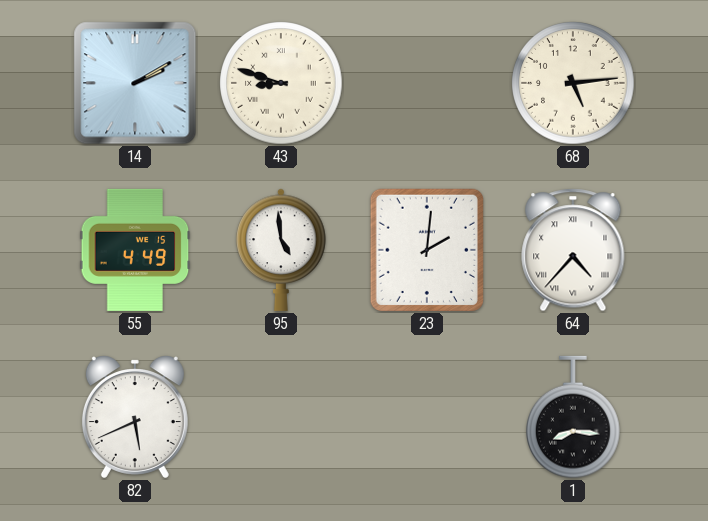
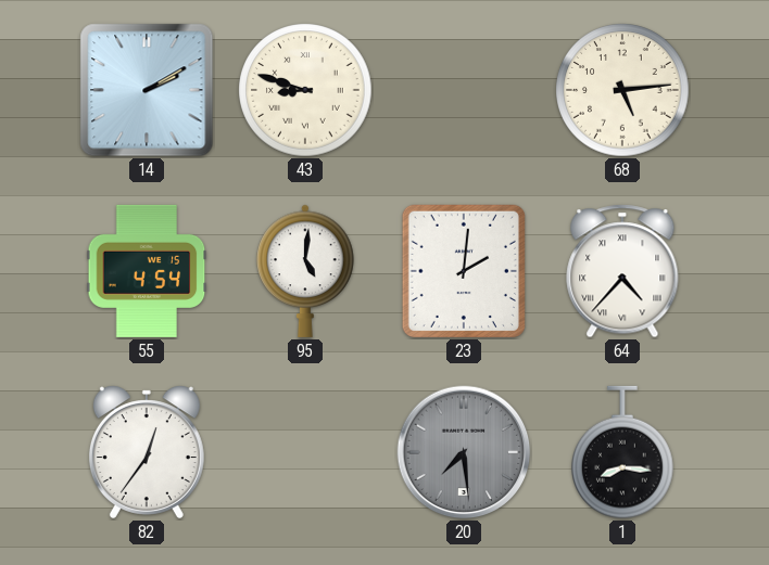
55: 4:49 -> 4:54 (147, 271)
95: 4:59 -> 5:01 (305, 271)
82: 5:41 -> 12:36 (147, 452)
20: none -> 7:29 (464, 452)
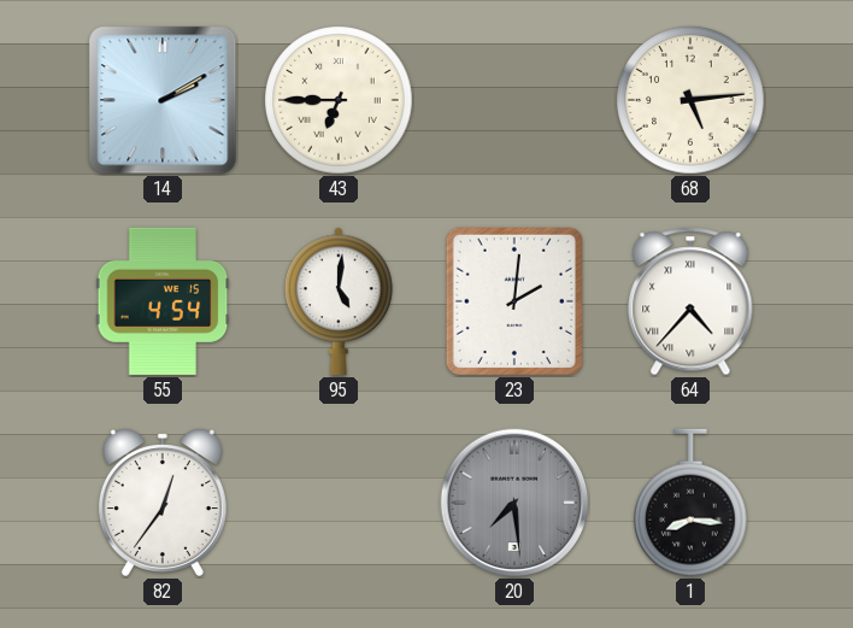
43: 8:48 -> 6:45 (339, 100)
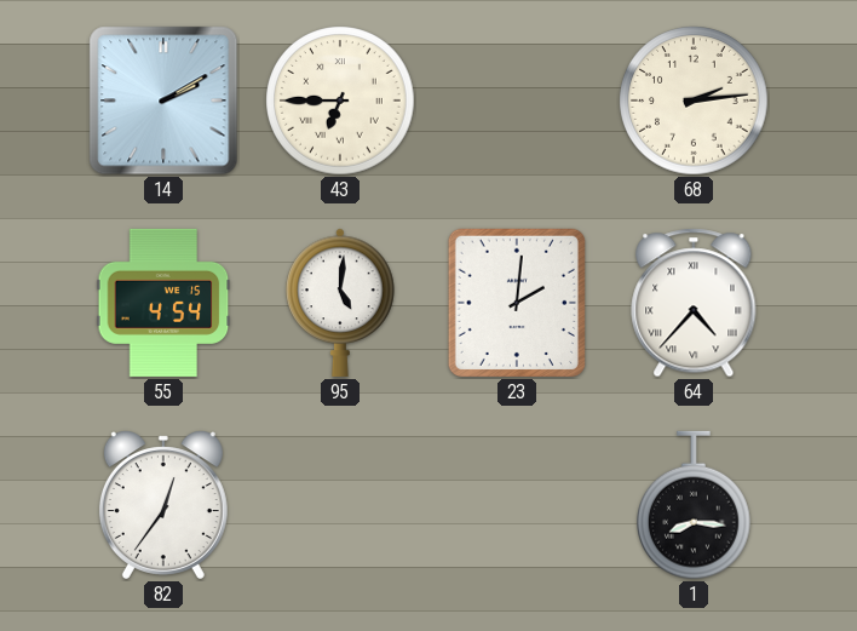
68: 5:14 -> 2:14 (694, 101)
20: 7:29 -> none (514, 503)
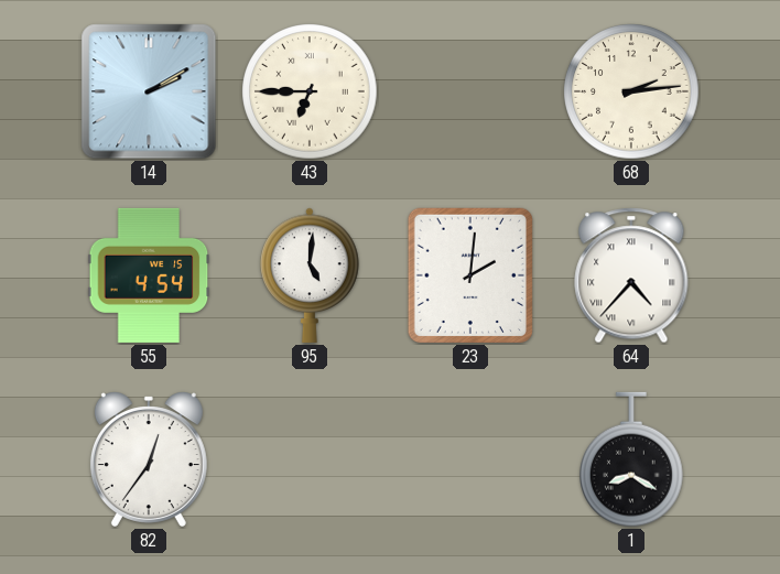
1: 8:16 -> 8:20 (632, 459)
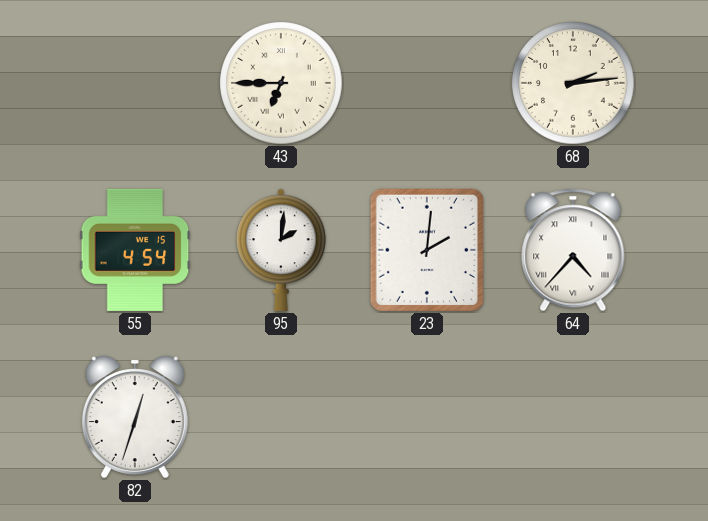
14: 2:10 -> none (149, 91)
95: 5:01 -> 2:01 (281, 250)
82: 12:36 -> 12:33 (135, 417)
1: 8:20 -> none (632, 459)
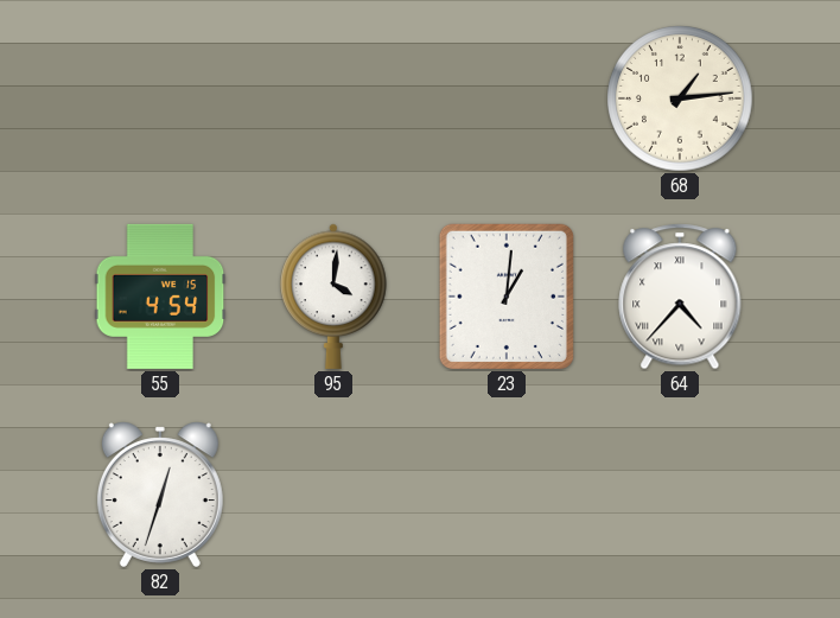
43: 6:45 -> none (281, 83)
68: 2:14 -> 1:14 (680, 98)
95: 2:01 -> 4:01 (333, 297)
23: 2:01 -> 1:01 (507, 297)
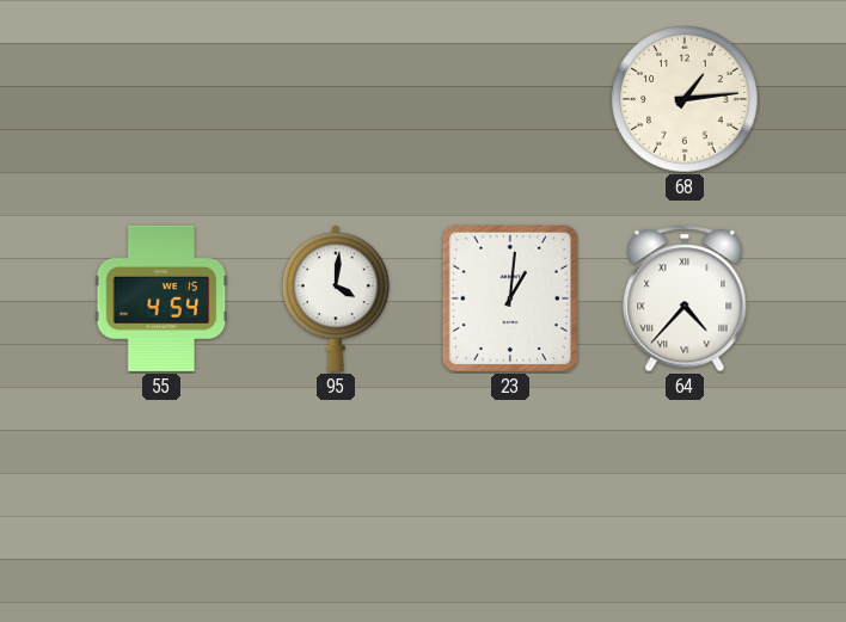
82: 12:33 -> none (160, 495)
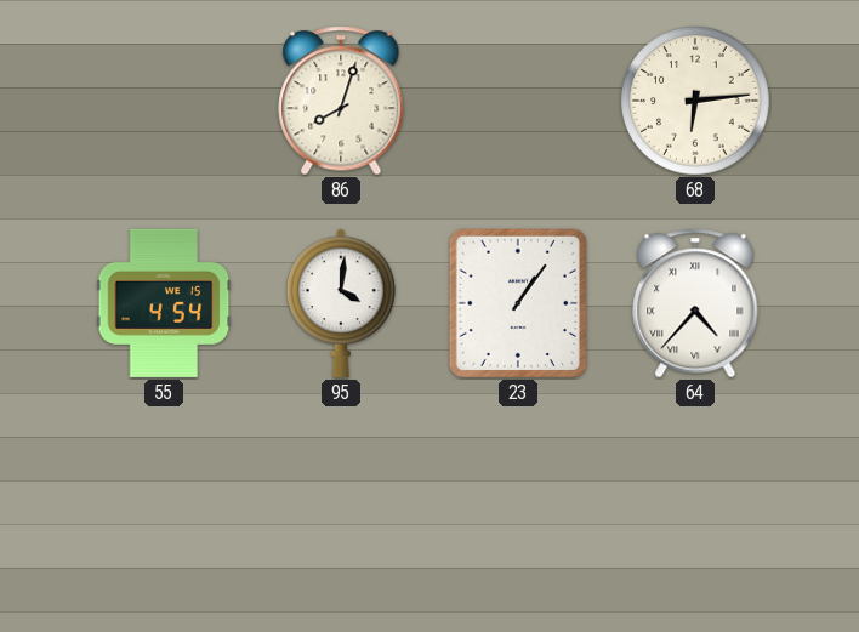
86: none -> 8:03 (341, 101)
68: 1:14 -> 6:14 (695, 101)
23: 1:01 -> 1:06 (518, 303)
